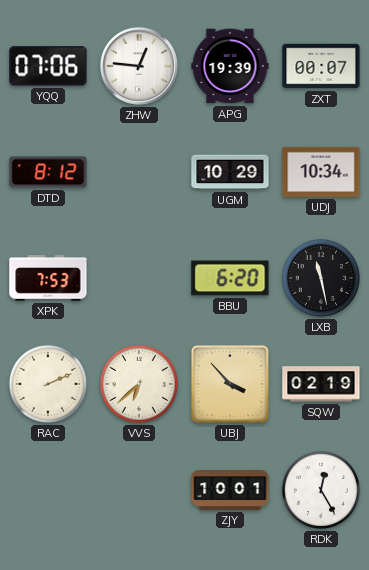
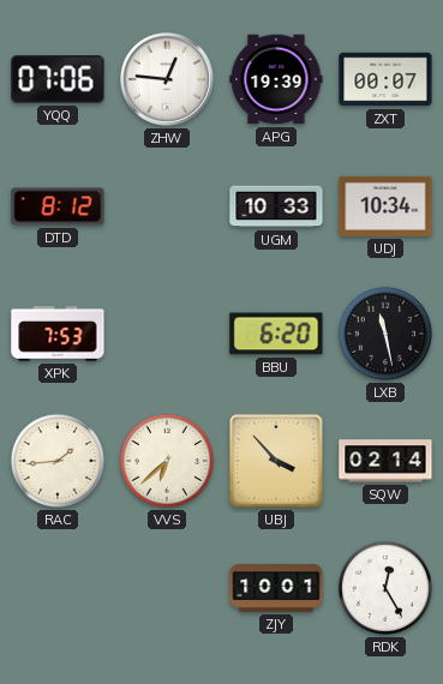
UGM: 10:29 -> 10:33 (276, 206)
RAC: 2:11 -> 1:44 (58, 461)
SQW: 02:19 -> 02:14 (385, 461)
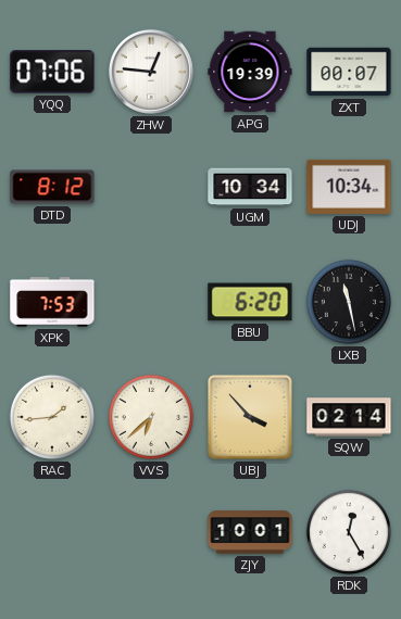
UGM: 10:33 -> 10:34 (250, 187)
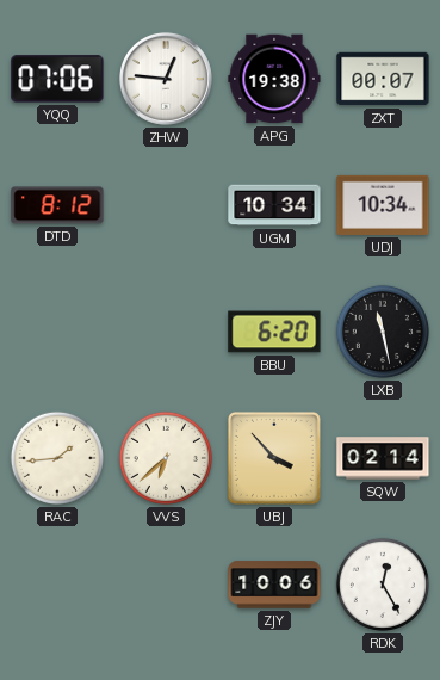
APG: 19:39 -> 19:38 (274, 79)
XPK: 7:53 -> none (52, 302)
ZJY: 10:01 -> 10:06 (274, 585)
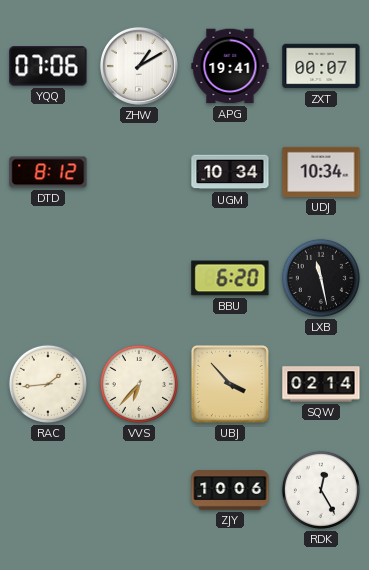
ZHW: 12:46 -> 1:10 (139, 66)
APG: 19:38 -> 19:41 (230, 66)
VVS: 6:38 -> 6:37 (139, 384)
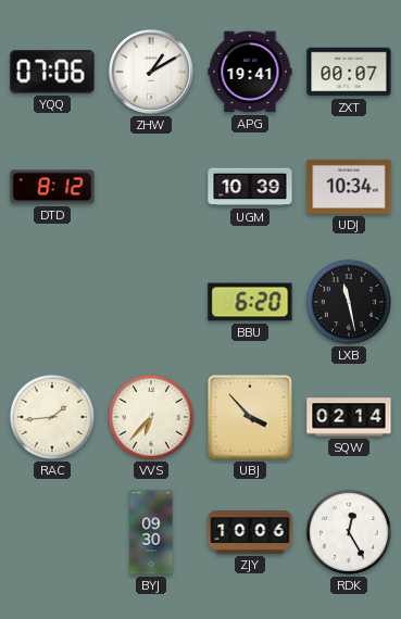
UGM: 10:34 -> 10:39 (250, 187)
BYJ: none -> 09:30 (151, 532)
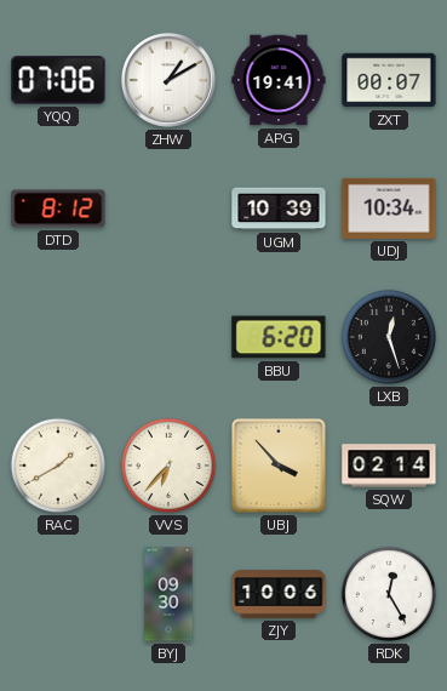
LXB: 11:28 -> 12:27 (389, 337)
RAC: 1:44 -> 1:40 (58, 466)
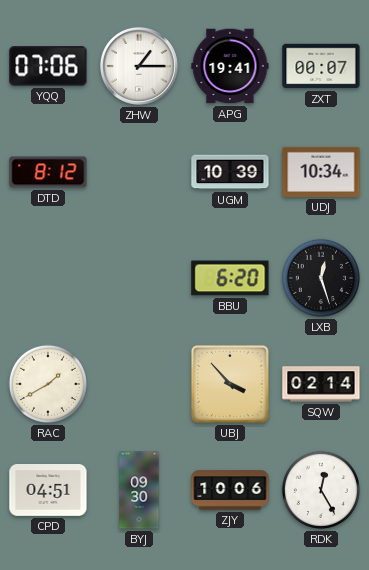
ZHW: 1:10 -> 1:15 (139, 66)
VVS: 6:37 -> none (168, 466)
CPD: none -> 04:51 (48, 491)
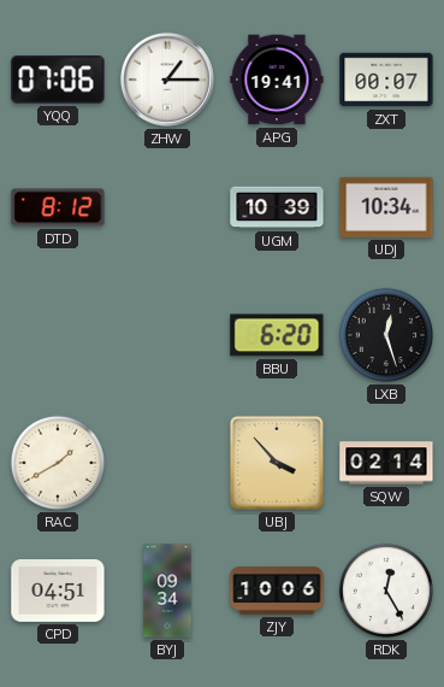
BYJ: 09:30 -> 09:34 (167, 591)
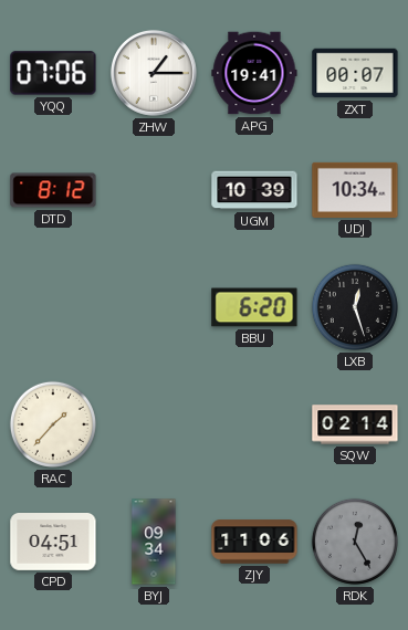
RAC: 1:40 -> 1:37 (53, 424)
UBJ: 3:53 -> none (277, 463)
ZJY: 10:06 -> 11:06 (254, 542)
RDK dial: white -> grey (355, 542)
